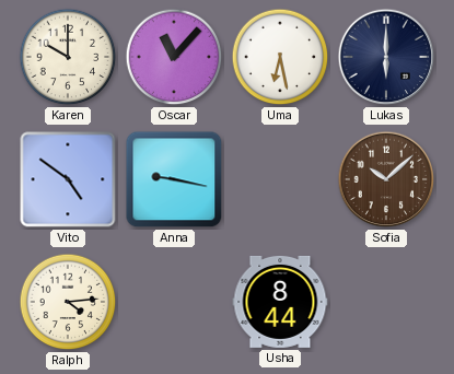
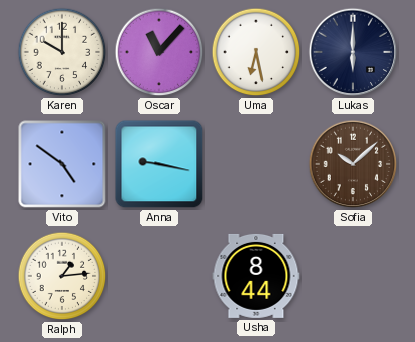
Ralph: 4:14 -> 1:14 (62, 276)
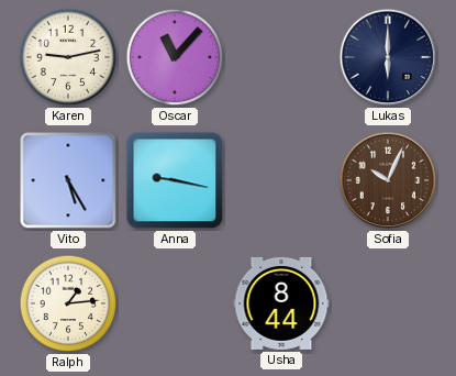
Karen: 10:00 -> 9:13 (68, 57)
Uma: 6:28 -> none (256, 52)
Vito: 4:51 -> 5:25 (68, 180)
Sofia: 10:08 -> 10:04 (388, 180)
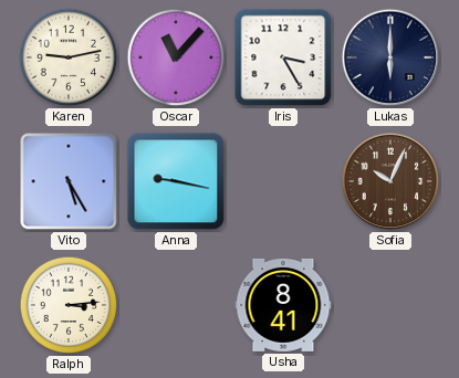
Iris: none -> 3:25 (283, 57)
Ralph: 1:14 -> 3:14 (69, 305)
Usha: 8:44 -> 8:41 (283, 305)
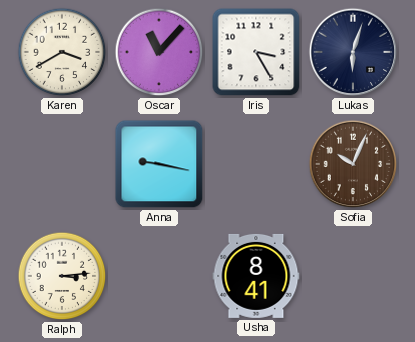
Karen: 9:13 -> 3:40 (62, 52)
Lukas: 6:00 -> 6:03 (353, 52)
Vito: 5:25 -> none (69, 181)
